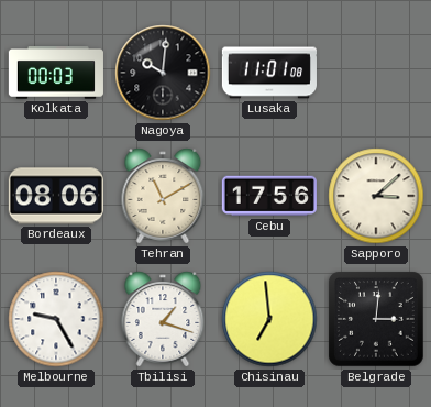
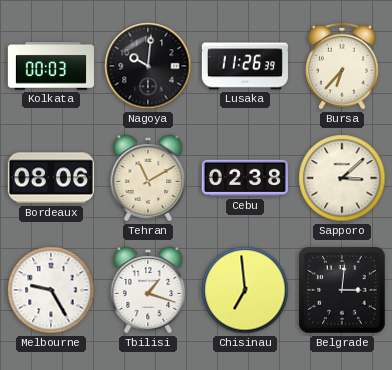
Lusaka: 11:01 -> 11:26 (245, 66)
Bursa: none -> 6:37 (343, 66)
Cebu: 17:56 -> 02:38 (245, 178)
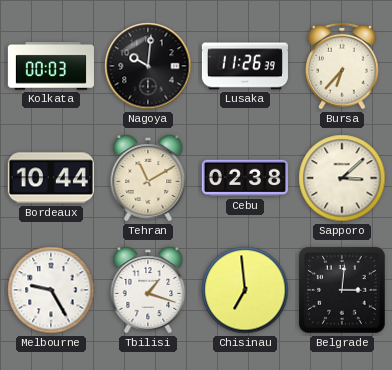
Bordeaux: 08:06 -> 10:44 (51, 178)
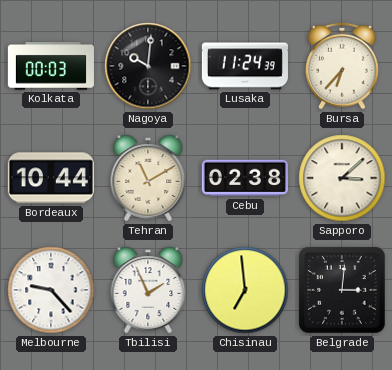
Lusaka: 11:26 -> 11:24 (245, 66)
Melbourne: 9:25 -> 9:23 (51, 290)
Tbilisi: 1:18 -> 1:56 (148, 290)
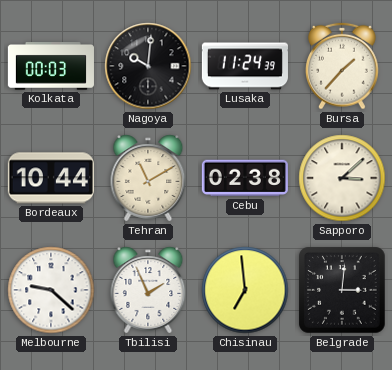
Bursa: 6:37 -> 1:37 (343, 66)
Melbourne: 9:23 -> 9:22 (51, 290)
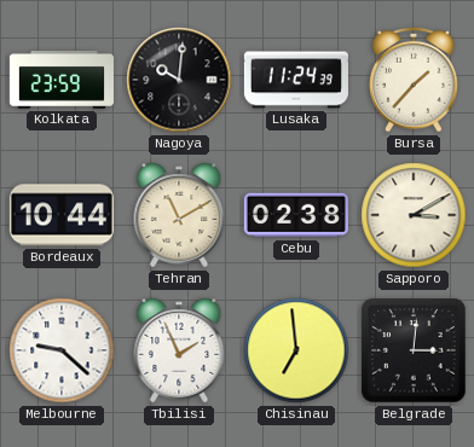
Kolkata: 00:03 -> 23:59 (62, 81)
Sapporo: 3:08 -> 3:10 (414, 215)
